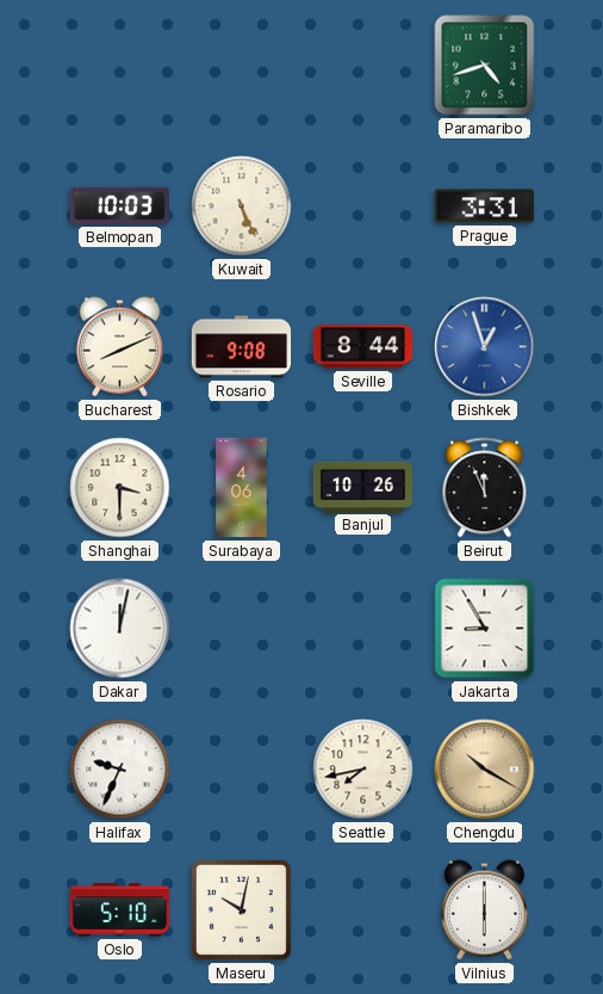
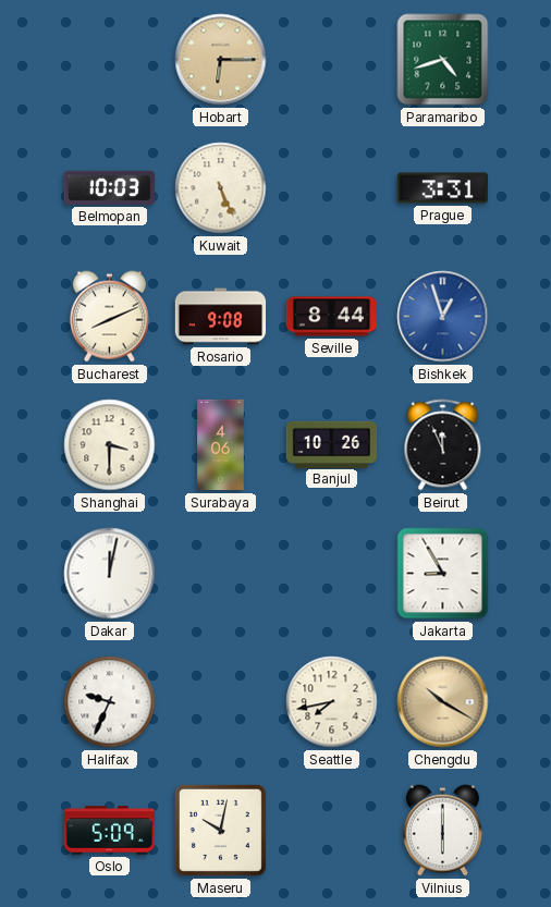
Hobart: none -> 6:15 (221, 60)
Oslo: 5:10 -> 5:09 (110, 831)
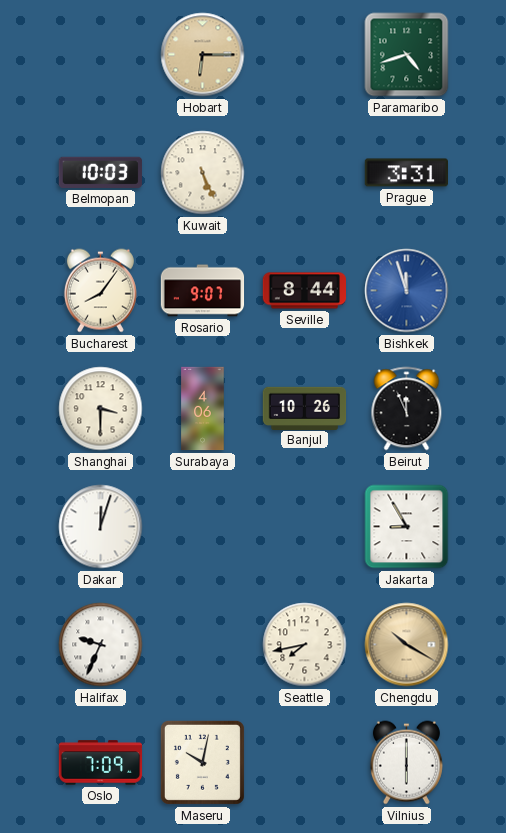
Bucharest: 8:11 -> 8:06 (100, 291)
Rosario: 9:08 -> 9:07 (203, 291)
Bishkek: 12:57 -> 11:57 (407, 291)
Dakar: 12:02 -> 12:03 (101, 527)
Oslo: 5:09 -> 7:09 (101, 763)
